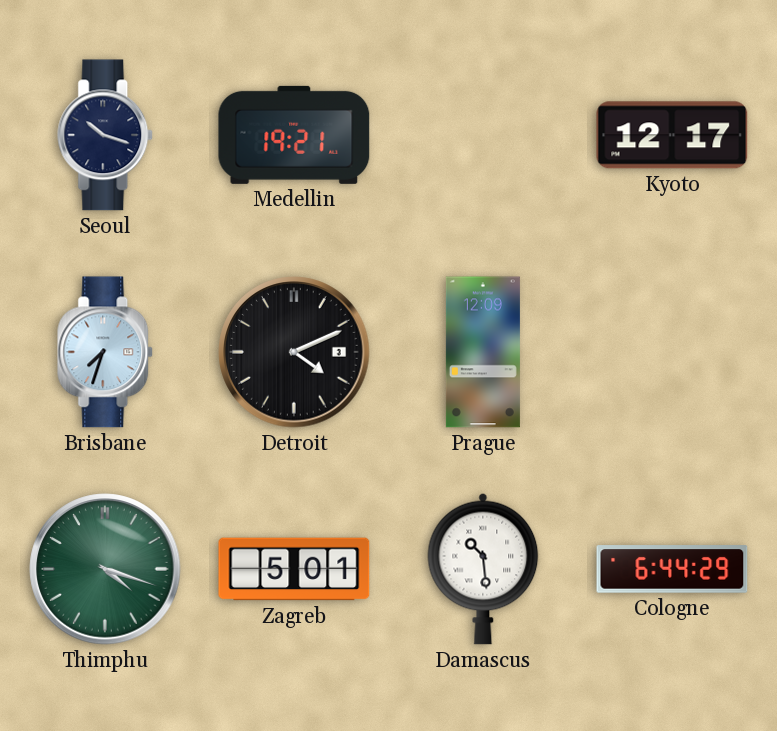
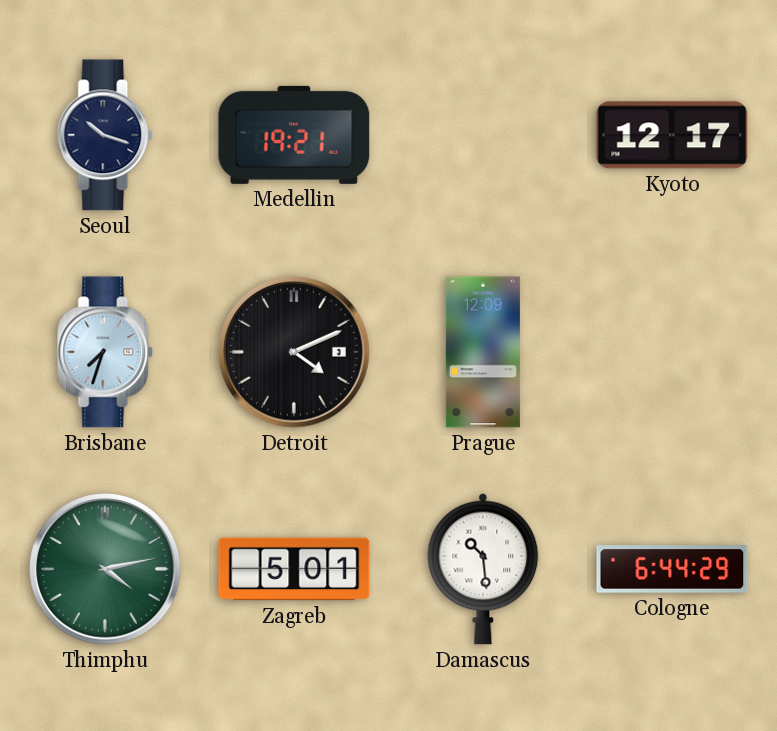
Thimphu: 4:18 -> 4:13 (105, 569)
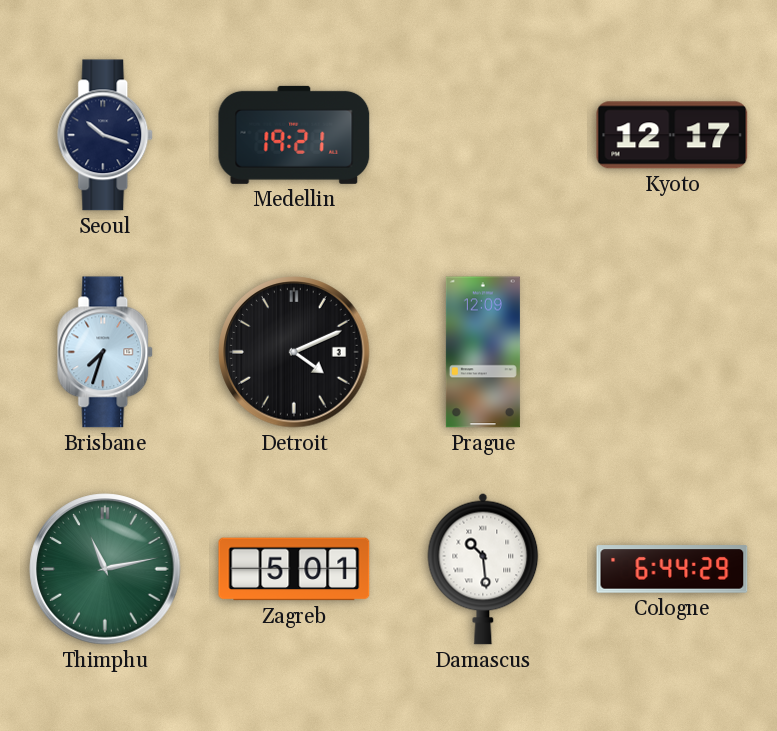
Thimphu: 4:13 -> 11:13 (105, 569)
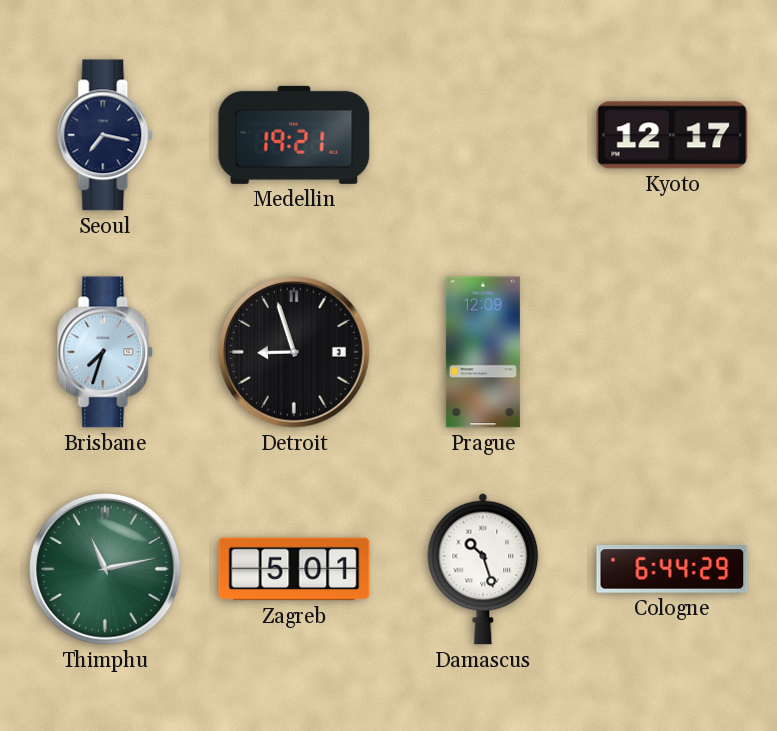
Seoul: 10:18 -> 7:17 (106, 135)
Detroit: 4:11 -> 8:57 (294, 352)
Damascus: 10:29 -> 10:27 (483, 569)
